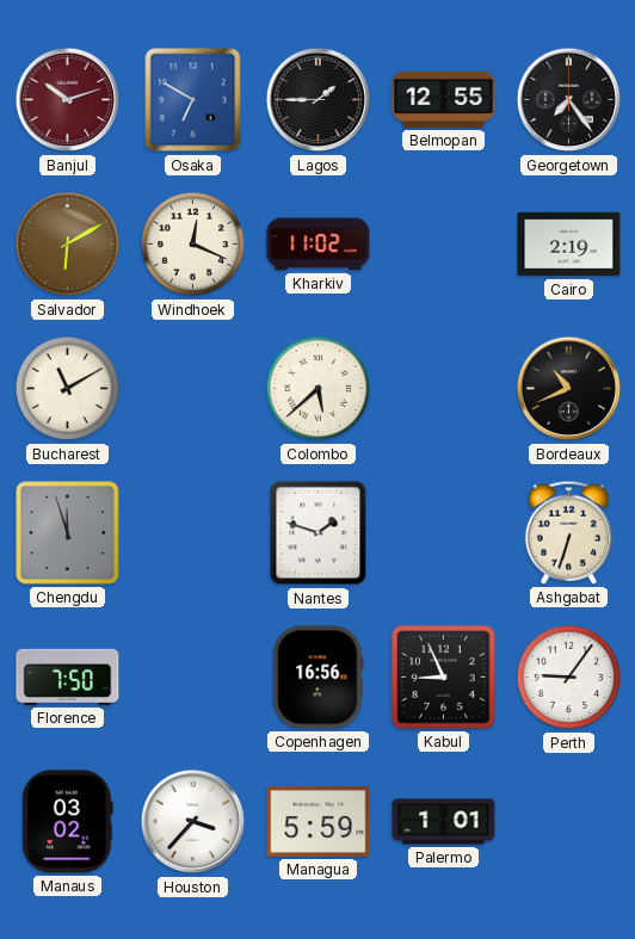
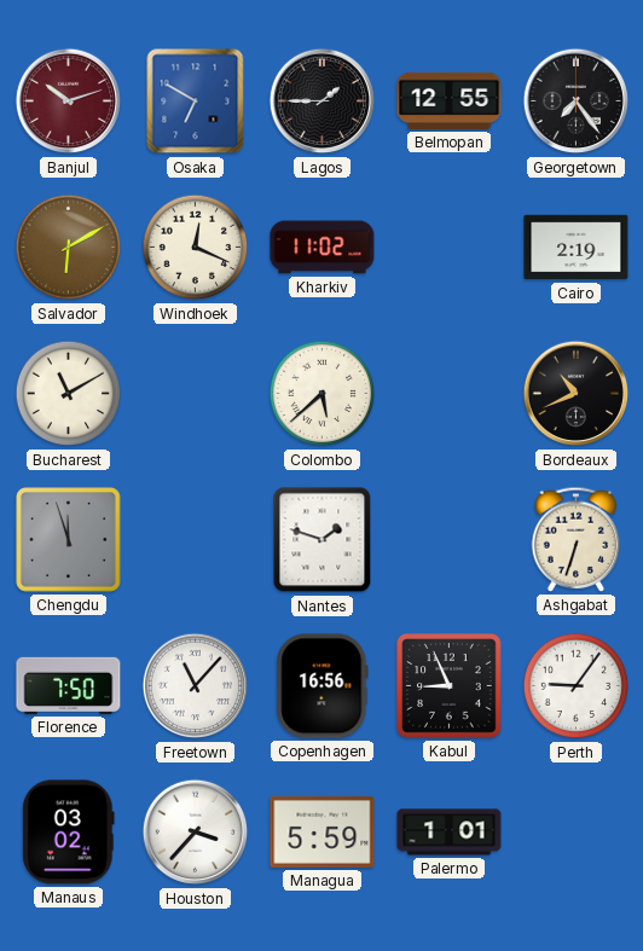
Freetown: none -> 11:07 (196, 686)
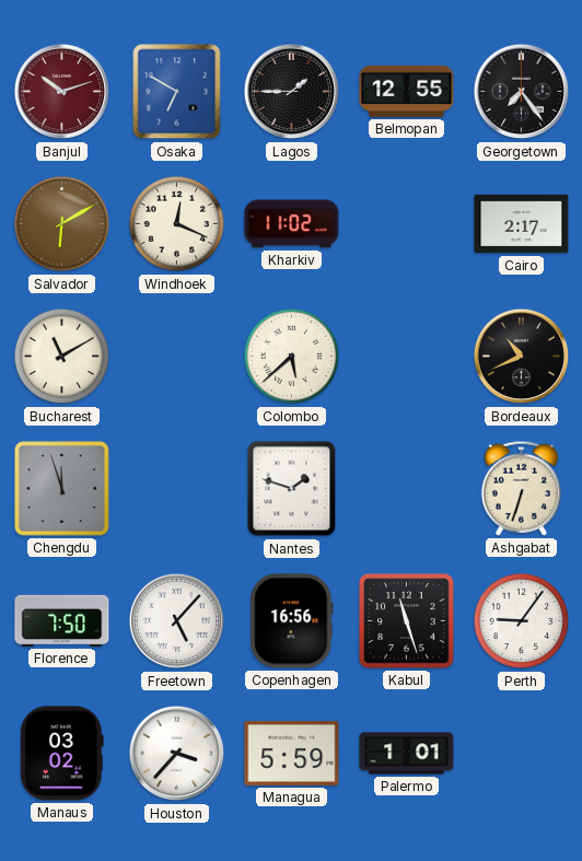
Cairo: 2:19 -> 2:17 (522, 224)
Freetown: 11:07 -> 5:07 (177, 621)
Kabul: 8:56 -> 11:27 (407, 621)
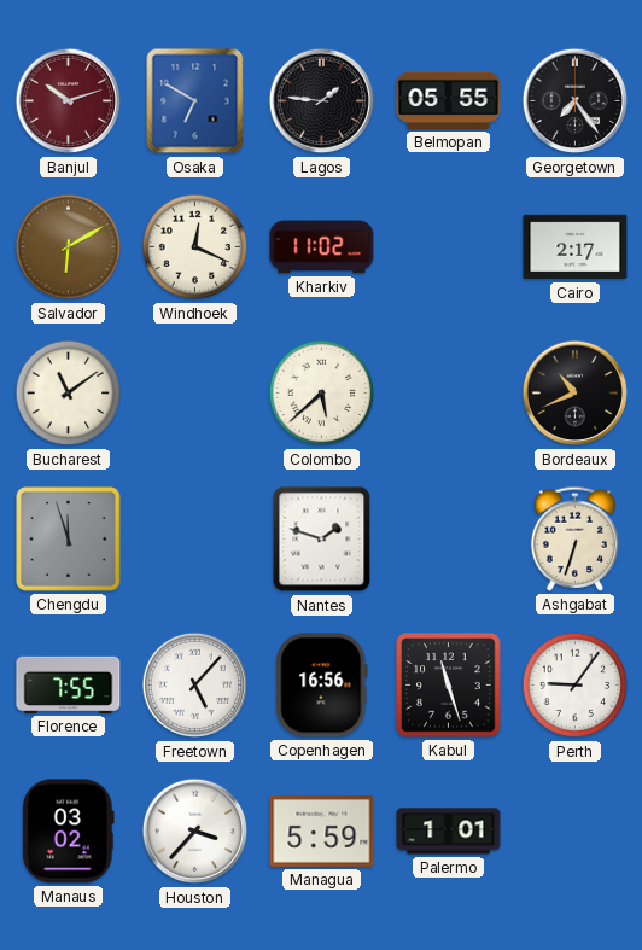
Lagos: 1:45 -> 1:46 (322, 101)
Belmopan: 12:55 -> 05:55 (449, 100)
Bucharest: 11:10 -> 11:09 (69, 394)
Florence: 7:50 -> 7:55 (69, 684)
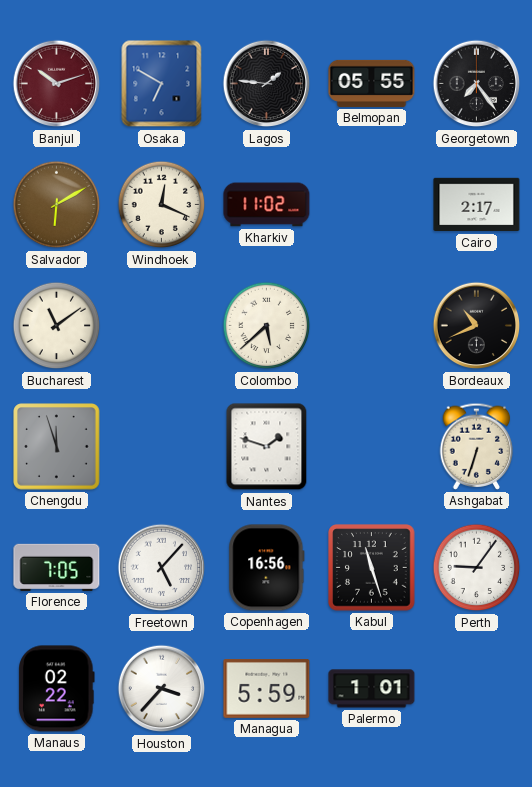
Florence: 7:55 -> 7:05 (57, 567)
Manaus: 03:02 -> 02:22 (57, 689)
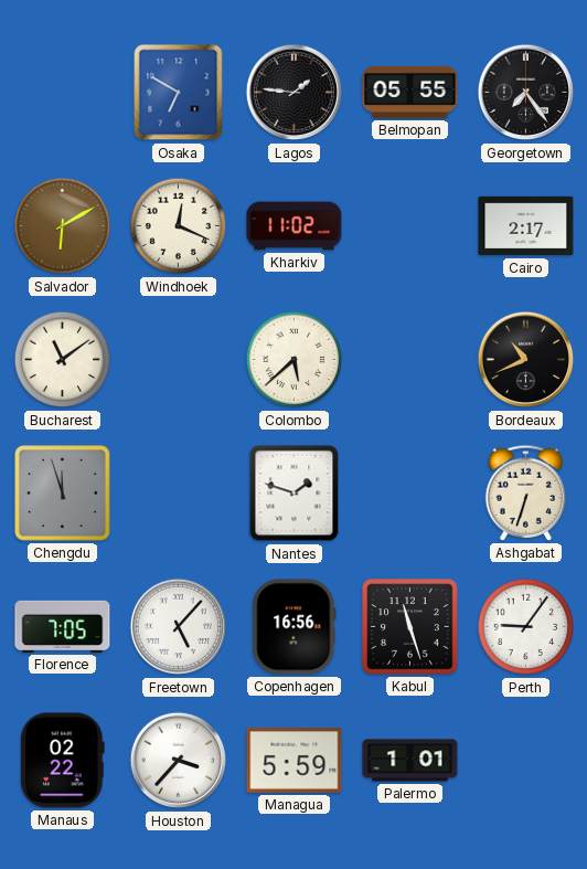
Banjul: 10:12 -> none (57, 84)
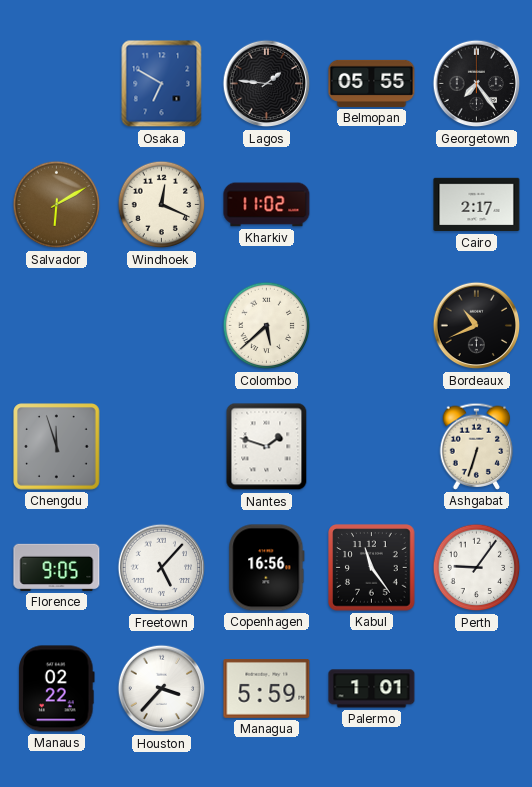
Bucharest: 11:09 -> none (63, 360)
Florence: 7:05 -> 9:05 (57, 567)
Kabul: 11:27 -> 11:24 (372, 568)
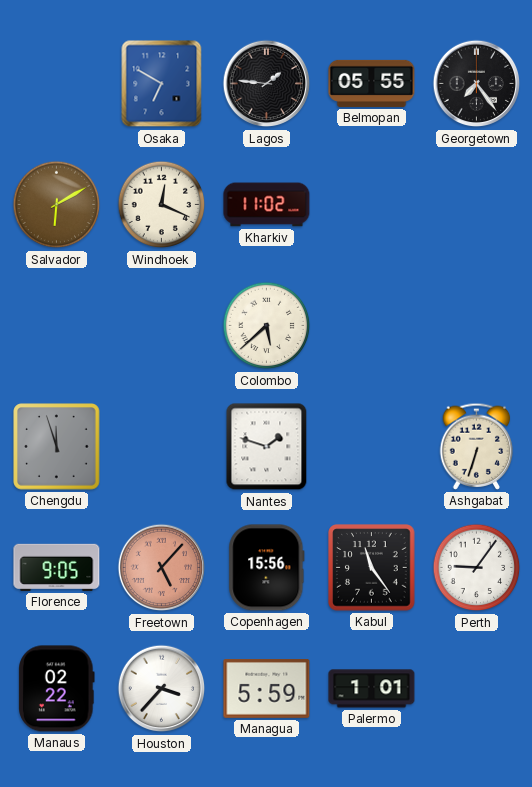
Cairo: 2:17 -> none (477, 205)
Bordeaux: 10:41 -> none (477, 326)
Freetown dial: white -> salmon (162, 568)
Copenhagen: 16:56 -> 15:56 (267, 568)
